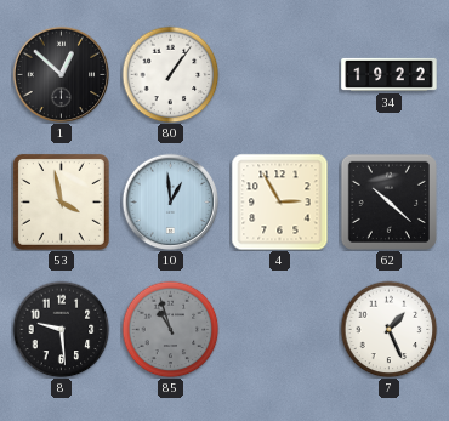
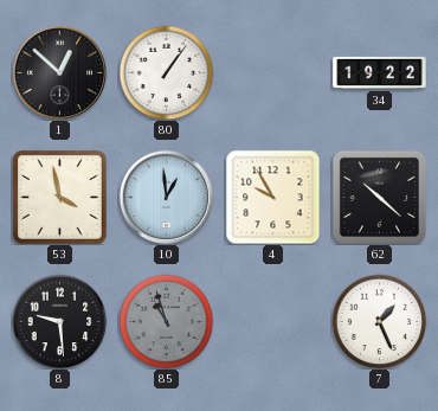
4: 2:55 -> 9:55 (272, 197)
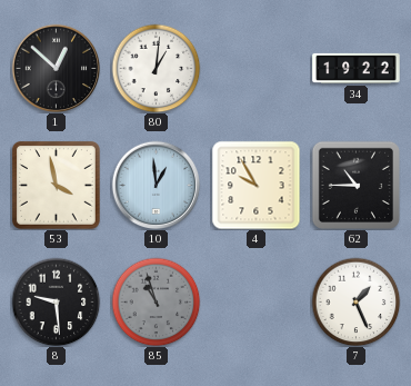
80: 1:06 -> 1:01 (156, 68)
62: 10:22 -> 10:45 (355, 185)
